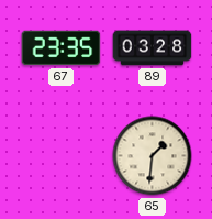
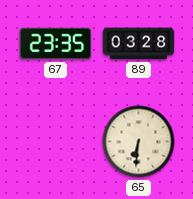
65: 1:31 -> 6:31 (139, 142)
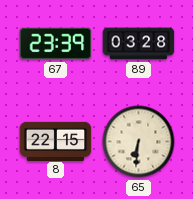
67: 23:35 -> 23:39 (56, 44)
8: none -> 22:15 (56, 141)
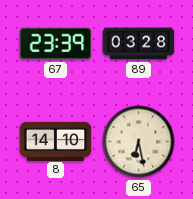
8: 22:15 -> 14:10 (56, 141)
65: 6:31 -> 6:28 (139, 142)
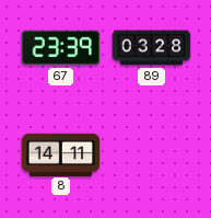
8: 14:10 -> 14:11 (61, 154)
65: 6:28 -> none (139, 142)
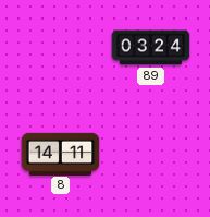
67: 23:39 -> none (61, 48)
89: 03:28 -> 03:24 (151, 48)
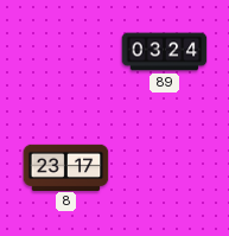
8: 14:11 -> 23:17 (66, 167)
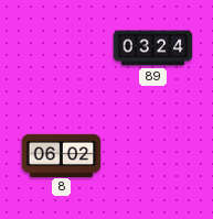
8: 23:17 -> 06:02 (62, 155)
